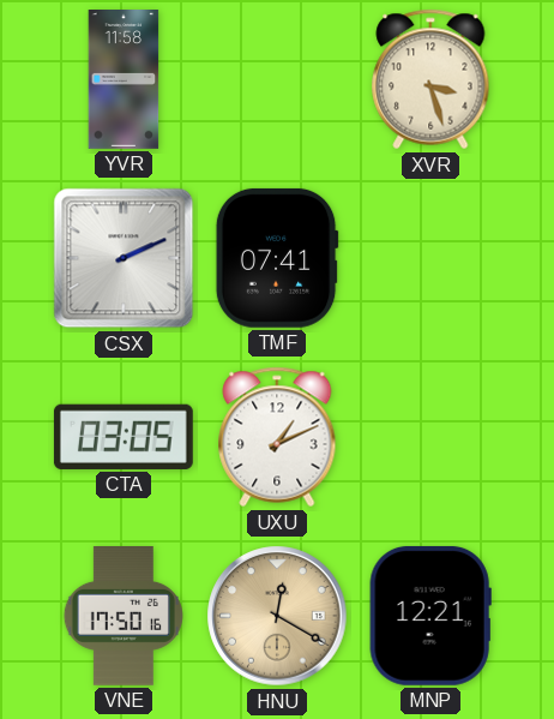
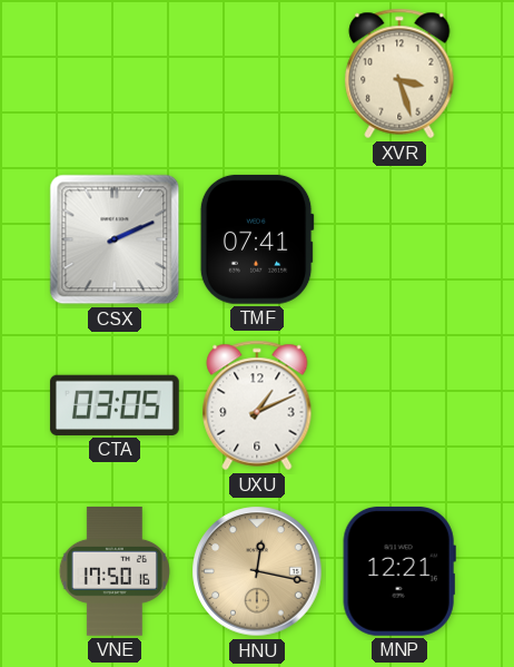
YVR: 11:58 -> none (124, 80)
HNU: 12:20 -> 12:17 (257, 571)
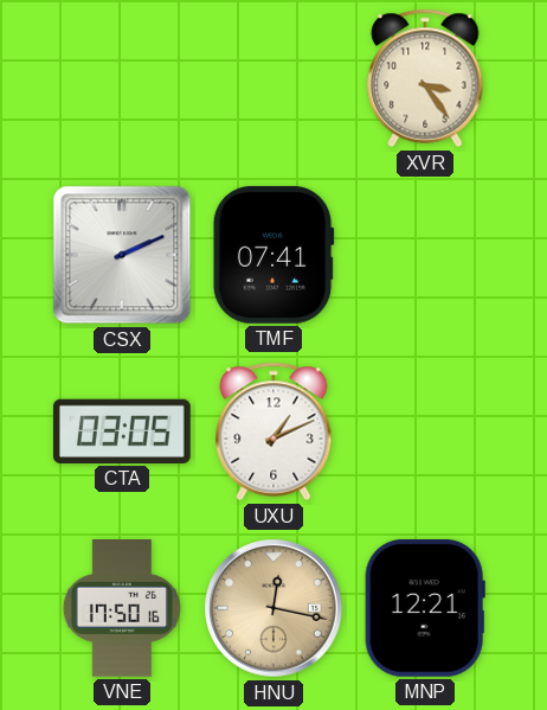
XVR: 3:27 -> 3:24 (425, 78)
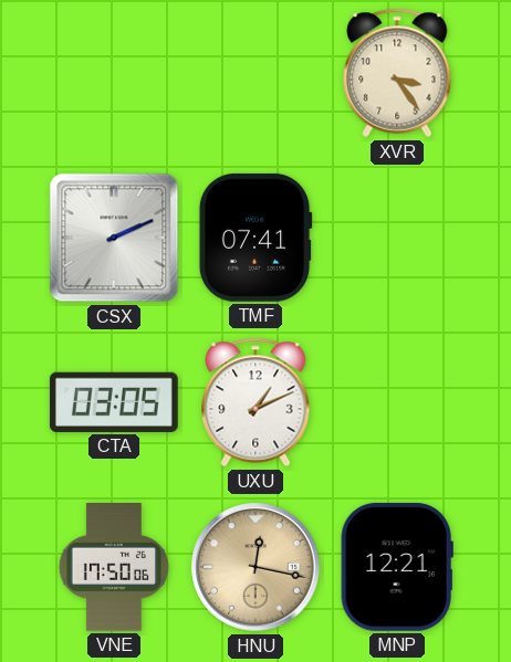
VNE: 17:50:16 -> 17:50:06 (114, 568)
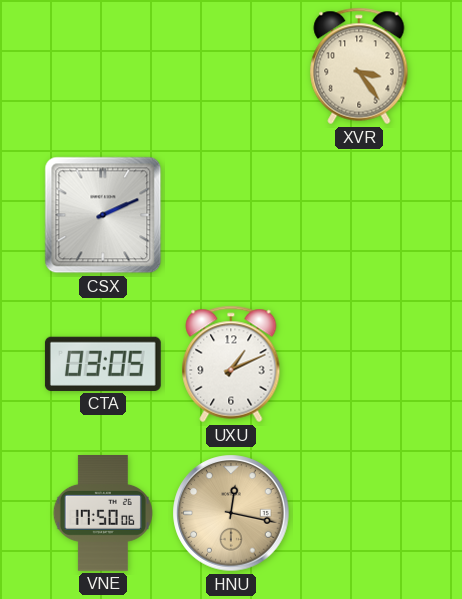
TMF: 07:41 -> none (255, 238)
MNP: 12:21 -> none (397, 567)
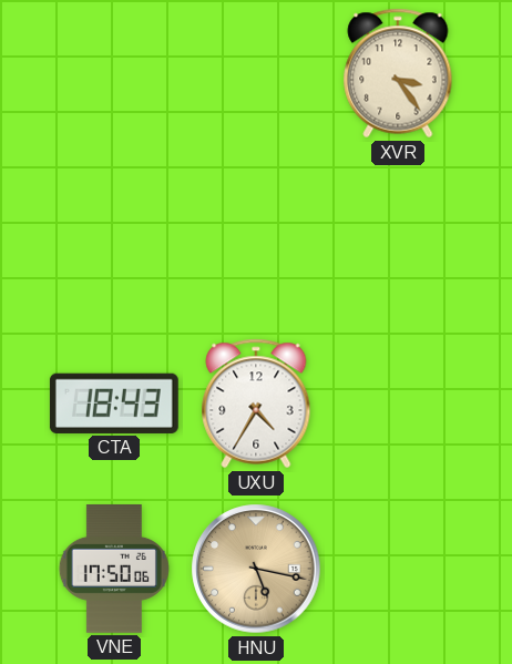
CSX: 2:11 -> none (103, 215)
CTA: 03:05 -> 18:43 (114, 403)
UXU: 1:11 -> 4:35 (256, 403)
HNU: 12:17 -> 5:17 (256, 569)
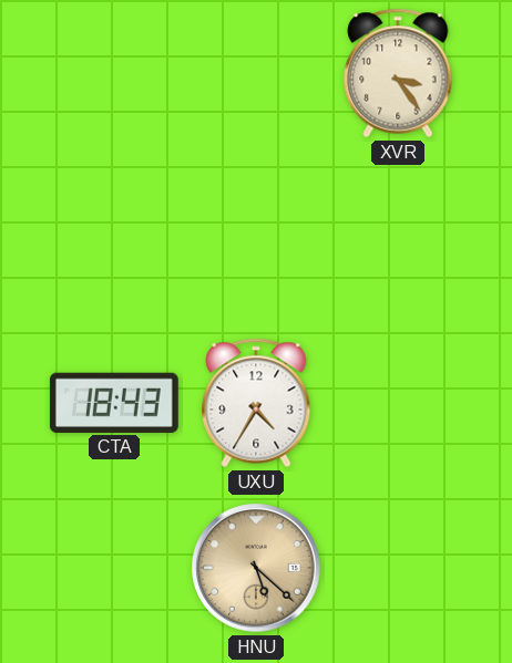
VNE: 17:50 -> none (114, 570)
HNU: 5:17 -> 5:22 (256, 568)
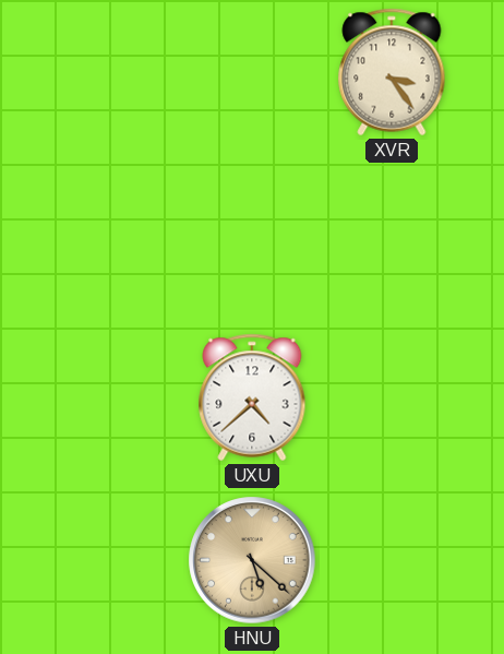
CTA: 18:43 -> none (114, 403)
UXU: 4:35 -> 4:38 (252, 397)
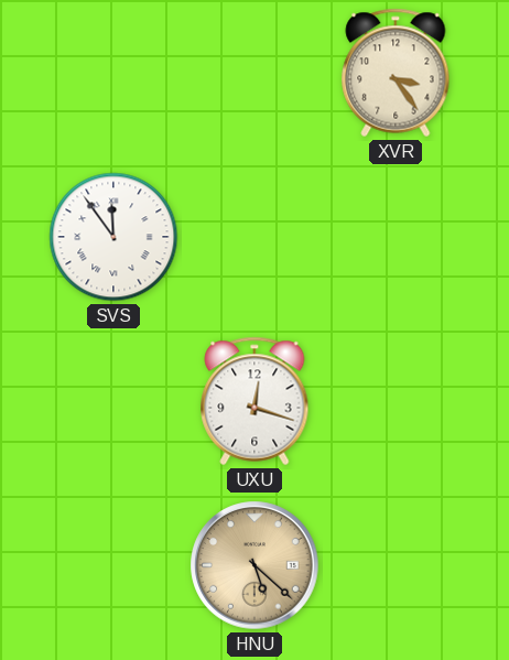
SVS: none -> 11:54 (113, 237)
UXU: 4:38 -> 12:18 (254, 401)
